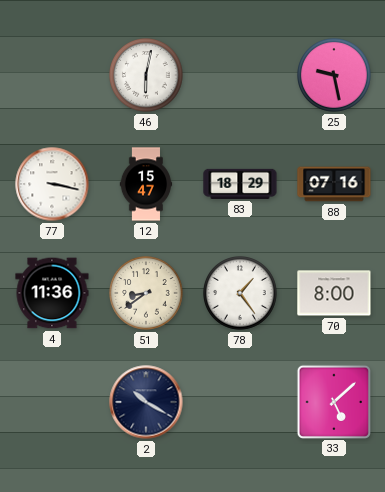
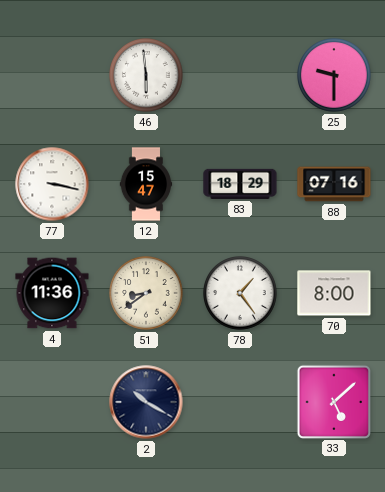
46: 6:02 -> 5:59 (147, 76)
25: 9:28 -> 9:30 (335, 76)
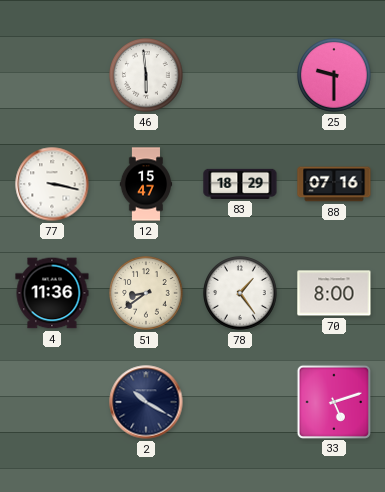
33: 5:08 -> 5:12 (333, 401)
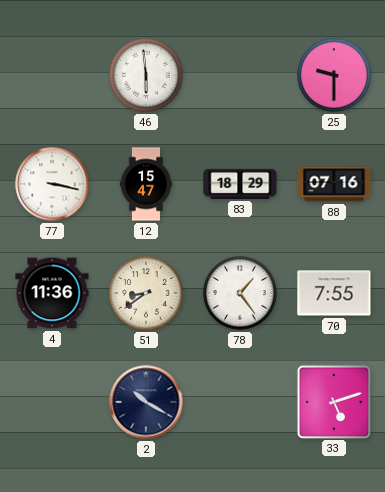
70: 8:00 -> 7:55 (334, 293)
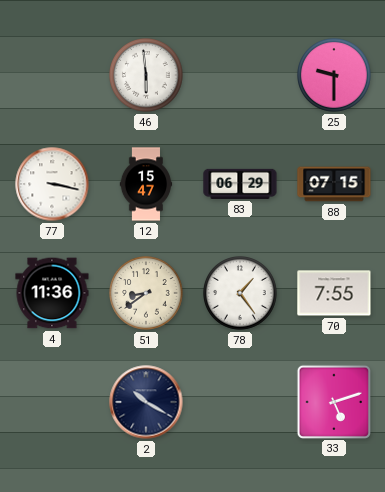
83: 18:29 -> 06:29 (240, 184)
88: 07:16 -> 07:15 (334, 184)
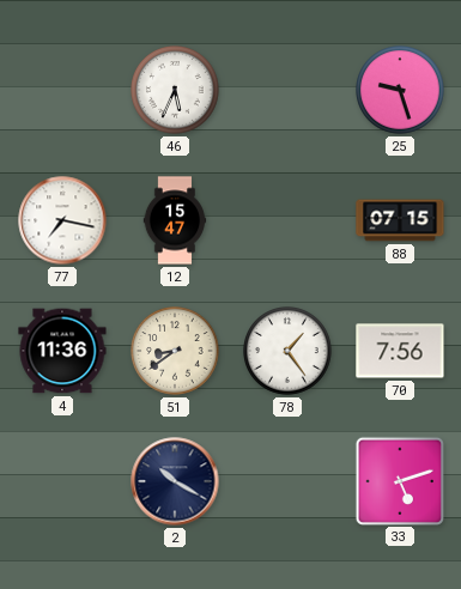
46: 5:59 -> 5:34 (176, 91)
25: 9:30 -> 9:27 (401, 91)
77: 3:17 -> 7:17 (62, 220)
83: 06:29 -> none (240, 184)
70: 7:55 -> 7:56 (400, 351)
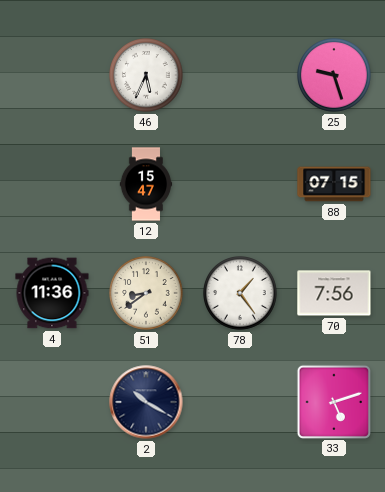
77: 7:17 -> none (62, 220)
